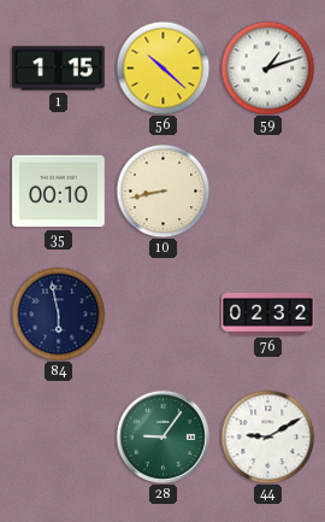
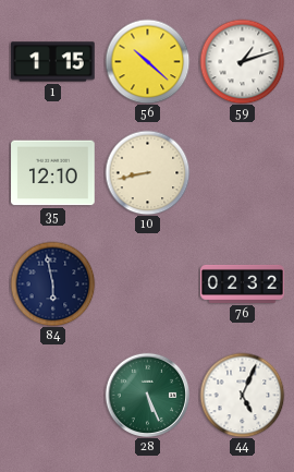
35: 00:10 -> 12:10 (53, 173)
28: 9:06 -> 5:26 (147, 395)
44: 9:10 -> 5:04 (242, 395)
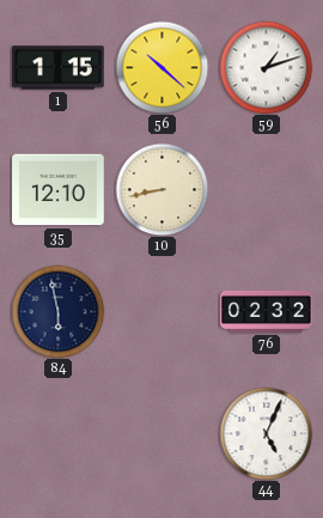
28: 5:26 -> none (147, 395)
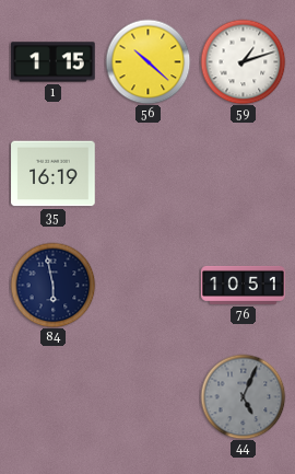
35: 12:10 -> 16:19 (54, 174)
10: 8:43 -> none (161, 189)
76: 02:32 -> 10:51 (244, 285)
44 dial: white -> grey (243, 396)
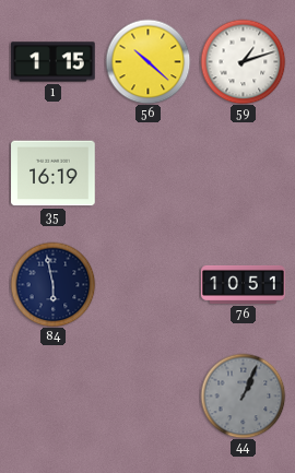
44: 5:04 -> 1:04 (243, 395)
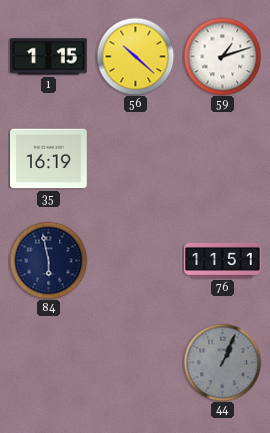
76: 10:51 -> 11:51 (223, 260)
